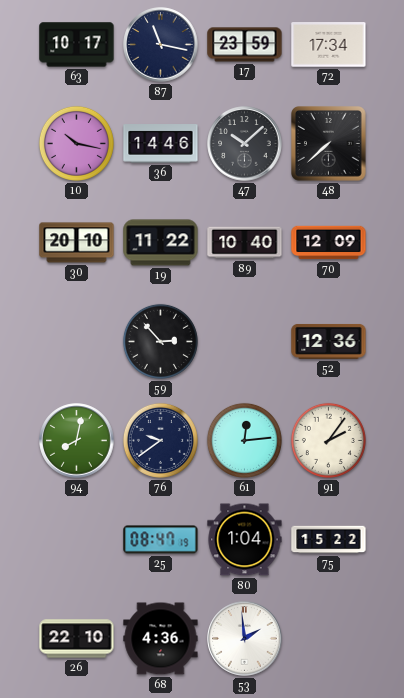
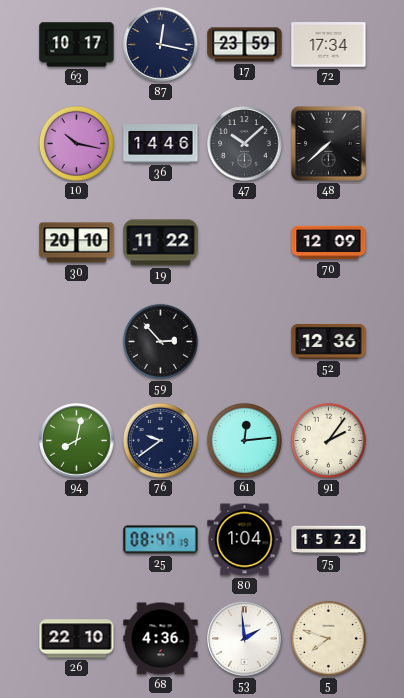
87: 11:17 -> 12:17 (161, 45)
89: 10:40 -> none (245, 243)
5: none -> 7:48 (328, 638)
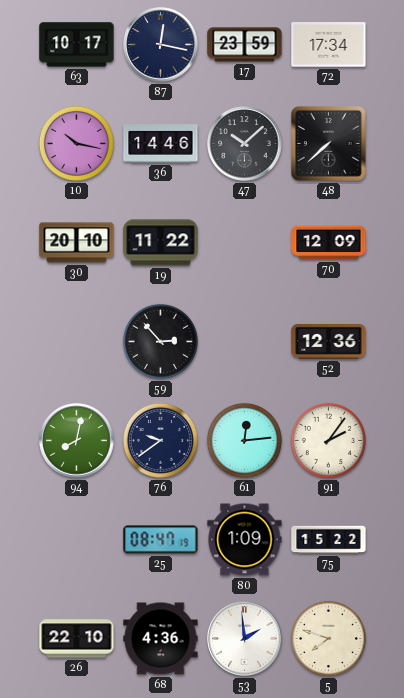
80: 1:04 -> 1:09 (245, 540)
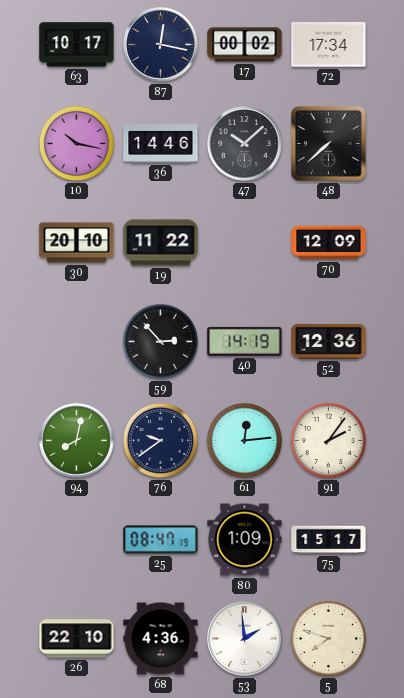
17: 23:59 -> 00:02 (245, 45)
40: none -> 14:19 (245, 341)
75: 15:22 -> 15:17 (329, 540)
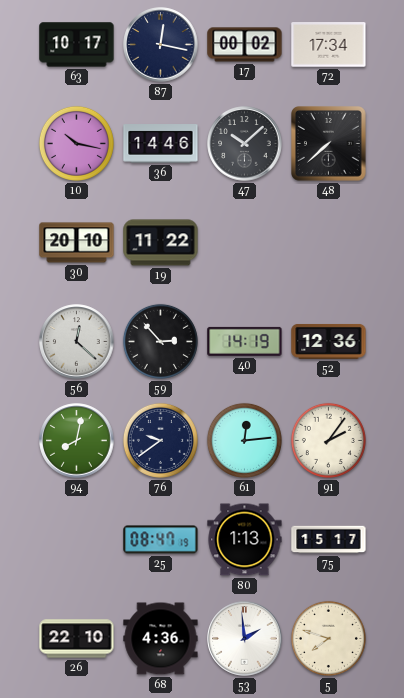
70: 12:09 -> none (329, 243)
56: none -> 12:22 (77, 342)
80: 1:09 -> 1:13 (245, 540)
